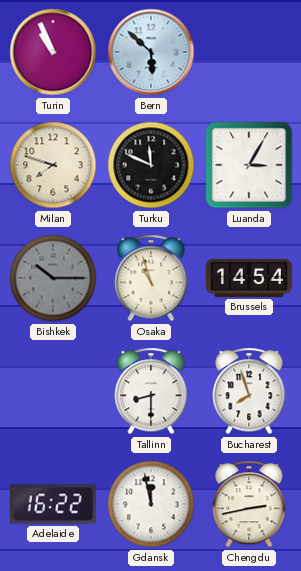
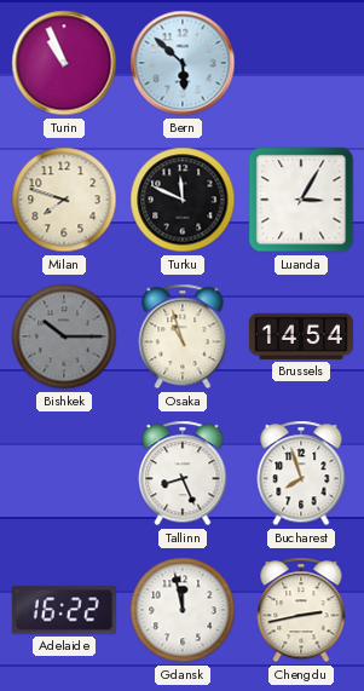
Tallinn: 8:30 -> 8:26 (183, 473)
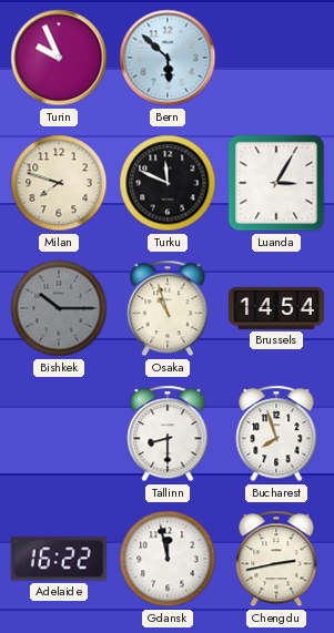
Turin: 10:56 -> 9:56 (59, 58)
Tallinn: 8:26 -> 8:30 (168, 433)
